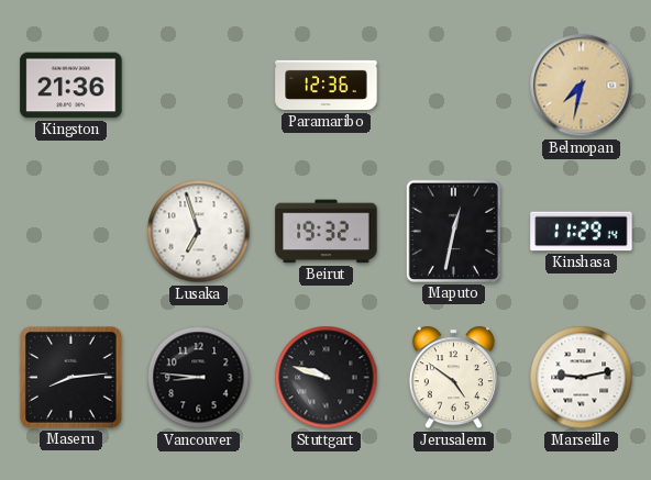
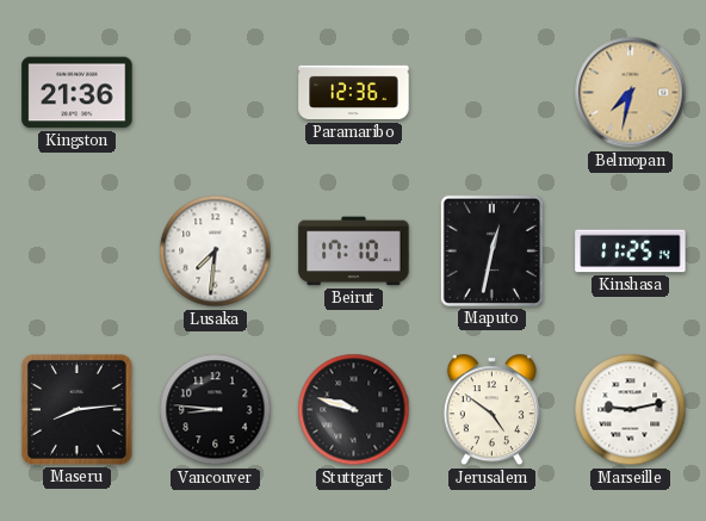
Lusaka: 6:57 -> 7:31 (216, 252)
Beirut: 19:32 -> 17:10 (354, 252)
Kinshasa: 11:29 -> 11:25 (631, 252)
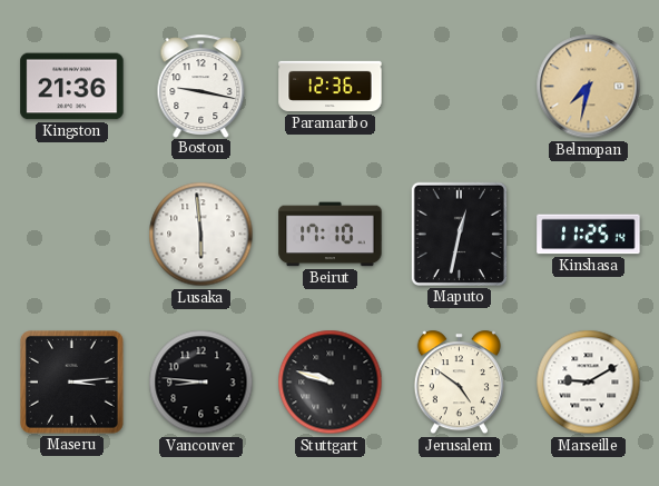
Boston: none -> 9:17 (201, 86)
Lusaka: 7:31 -> 5:59 (201, 235)
Maseru: 8:14 -> 3:14 (72, 383)
Marseille: 9:13 -> 9:10 (589, 383)
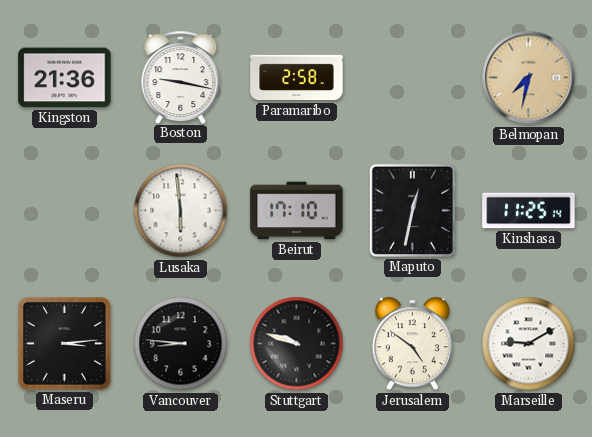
Paramaribo: 12:36 -> 2:58 (297, 78)
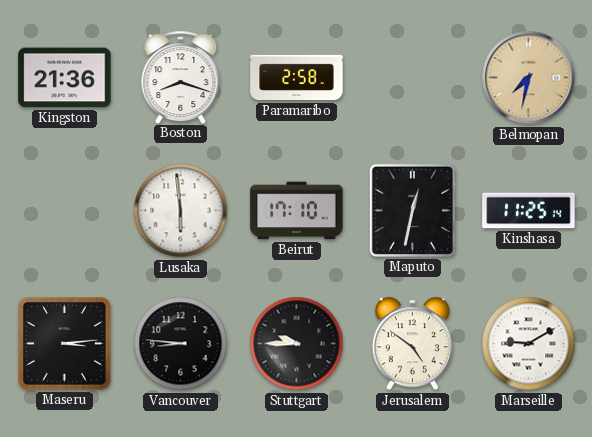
Boston: 9:17 -> 8:18 (181, 77)
Stuttgart: 9:48 -> 9:45 (297, 344)
